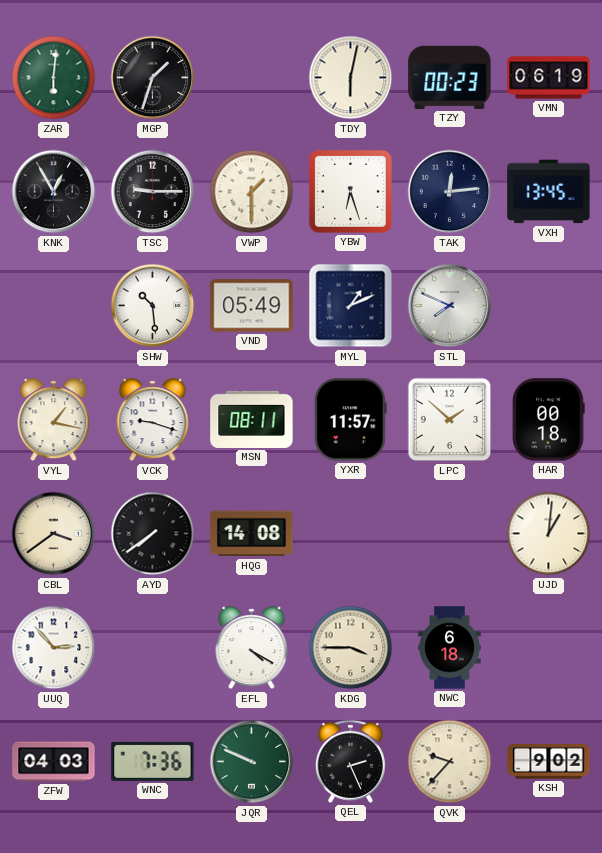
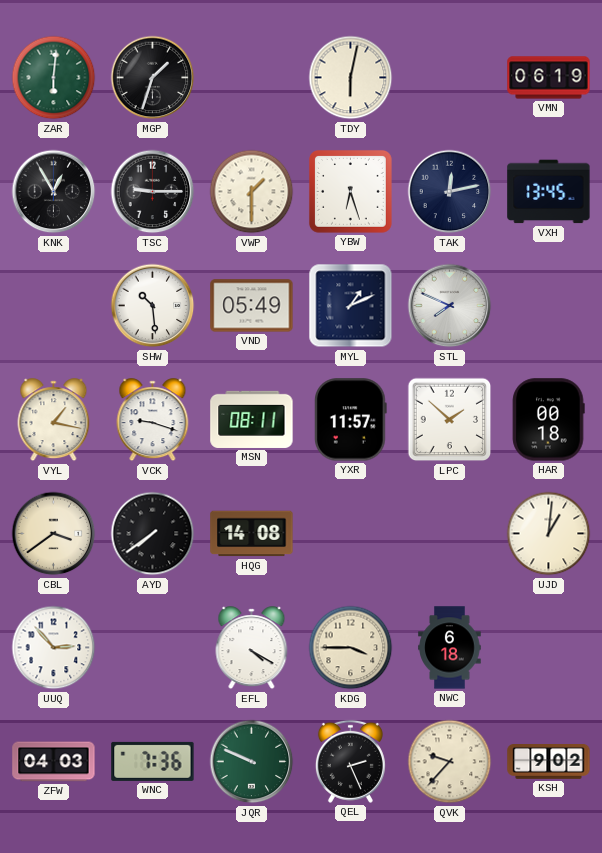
TZY: 00:23 -> none (450, 77)
TAK: 12:14 -> 12:13 (450, 192)
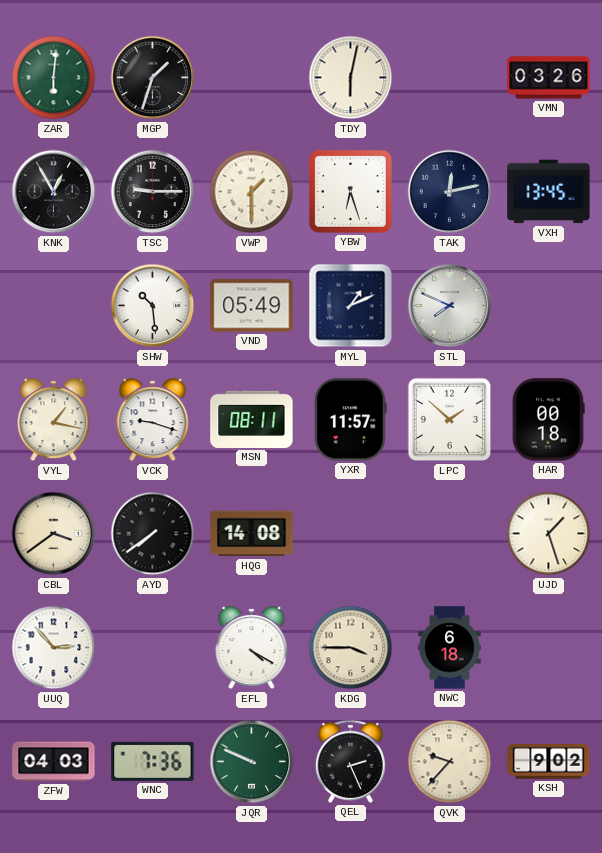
VMN: 06:19 -> 03:26 (549, 78)
UJD: 1:01 -> 1:27 (549, 534)
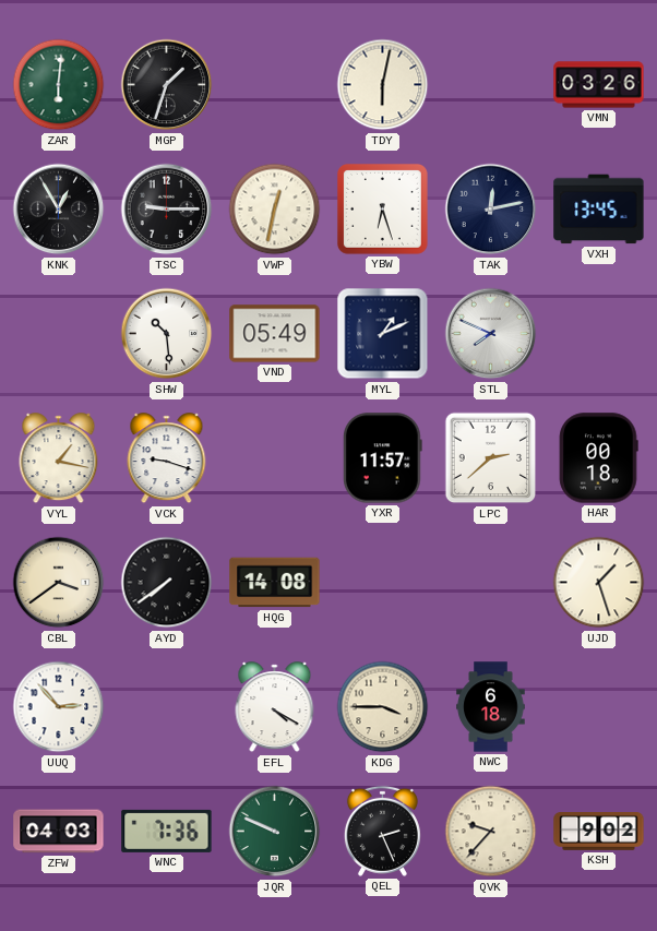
VWP: 1:30 -> 12:32 (275, 210)
MSN: 08:11 -> none (252, 419)
LPC: 1:52 -> 2:38 (491, 458)
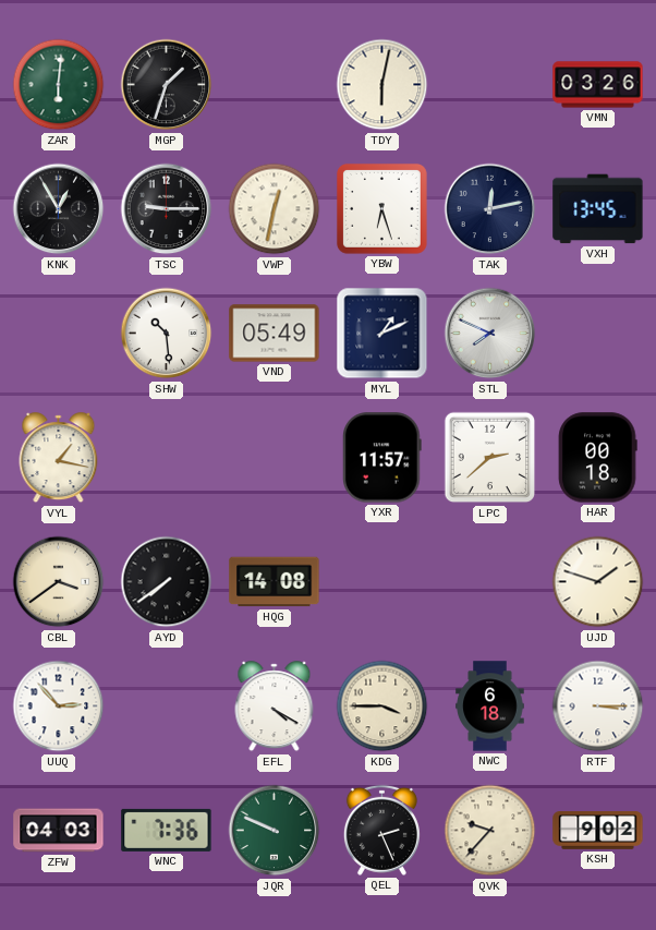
VCK: 9:18 -> none (167, 458)
UJD: 1:27 -> 1:48 (598, 582)
RTF: none -> 3:15 (598, 706)
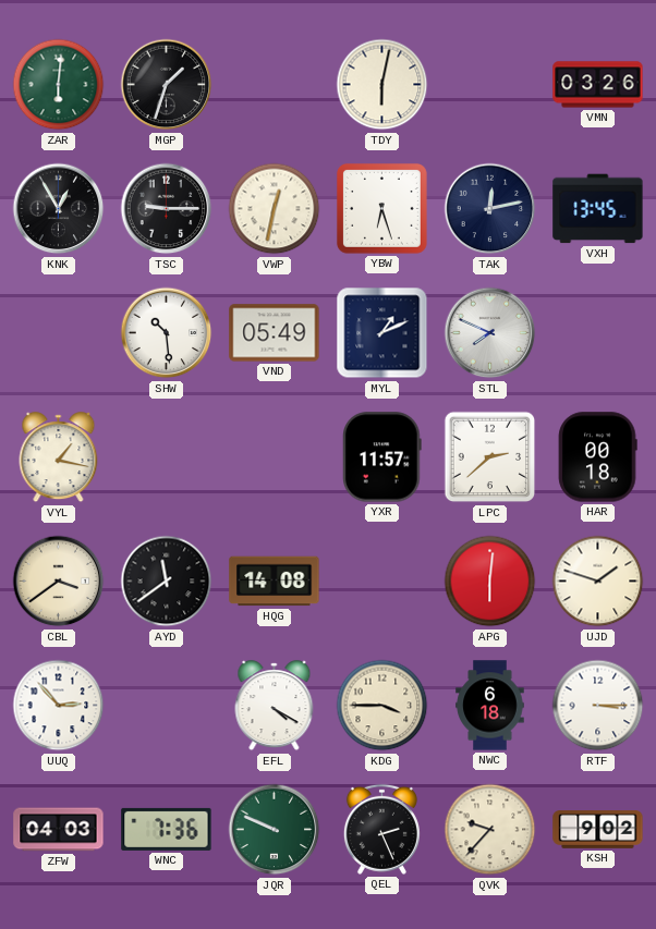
AYD: 7:39 -> 11:39 (167, 582)
APG: none -> 6:01 (490, 582)
